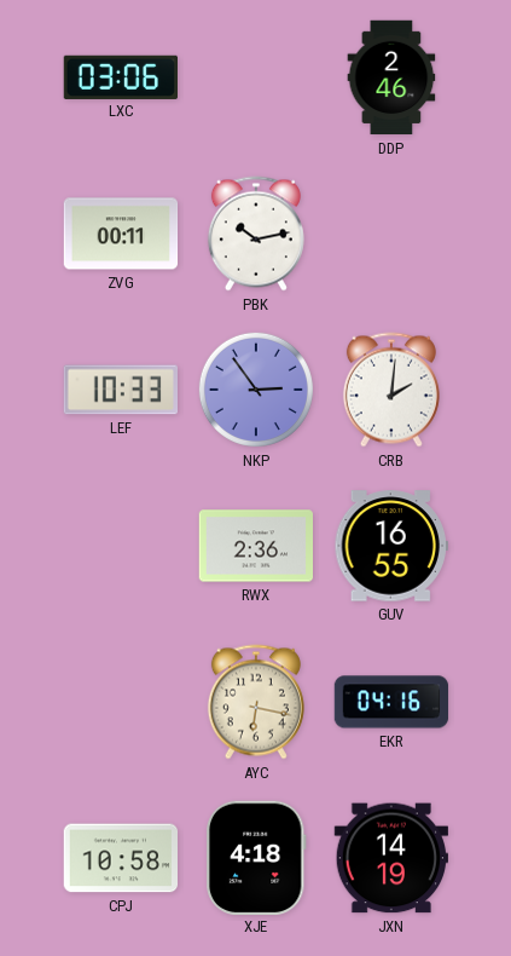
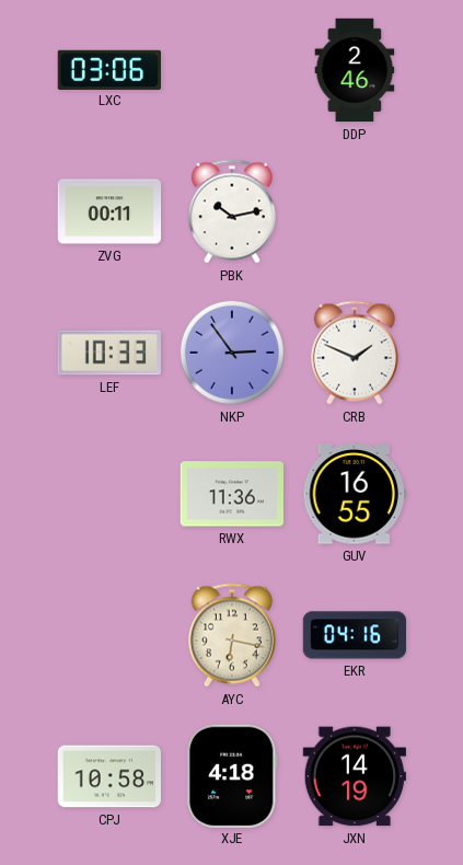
CRB: 2:01 -> 1:49 (355, 353)
RWX: 2:36 -> 11:36 (231, 494)
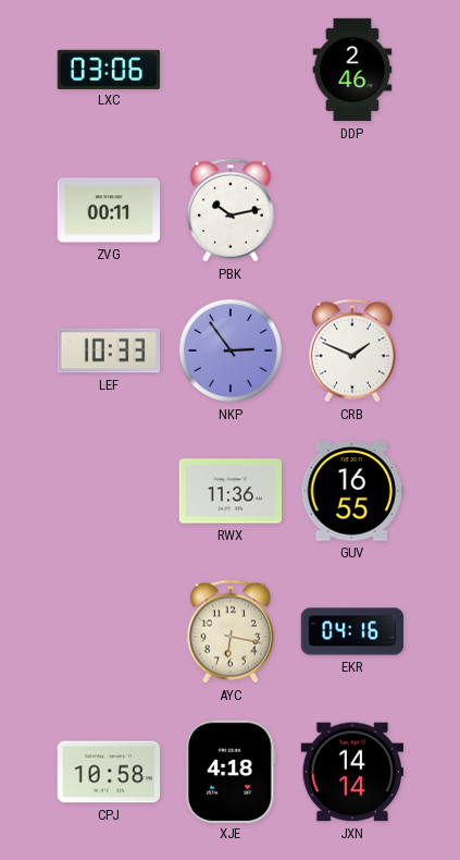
JXN: 14:19 -> 14:14 (351, 772)
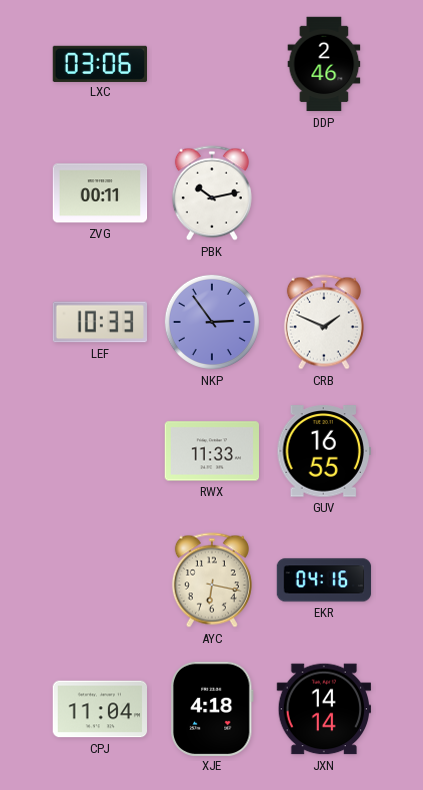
RWX: 11:36 -> 11:33 (211, 451)
CPJ: 10:58 -> 11:04 (100, 709)
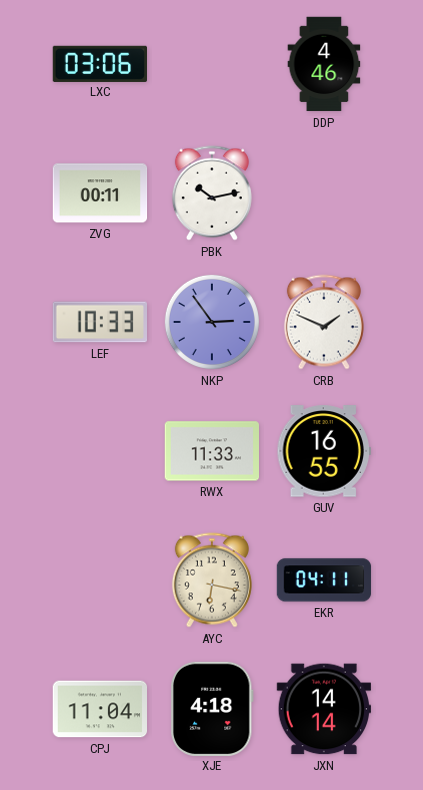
DDP: 2:46 -> 4:46 (324, 64)
EKR: 04:16 -> 04:11 (324, 580)
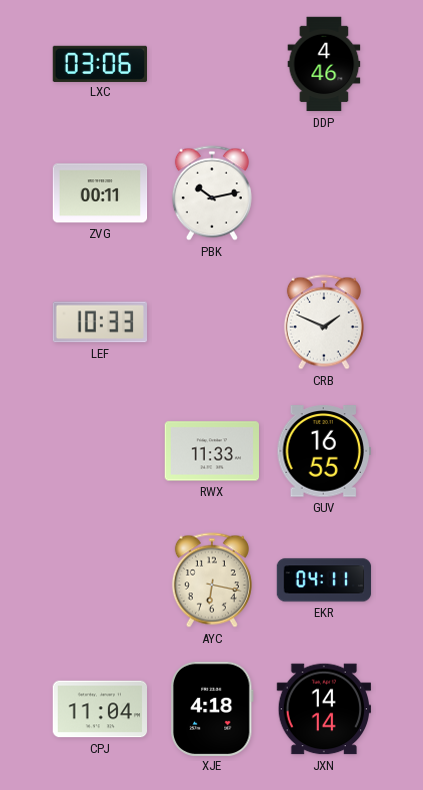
NKP: 2:54 -> none (212, 322)
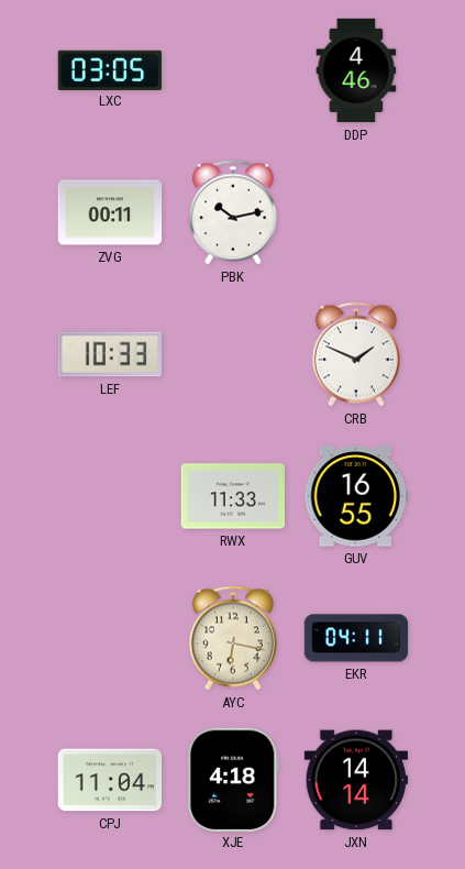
LXC: 03:06 -> 03:05 (109, 69)
